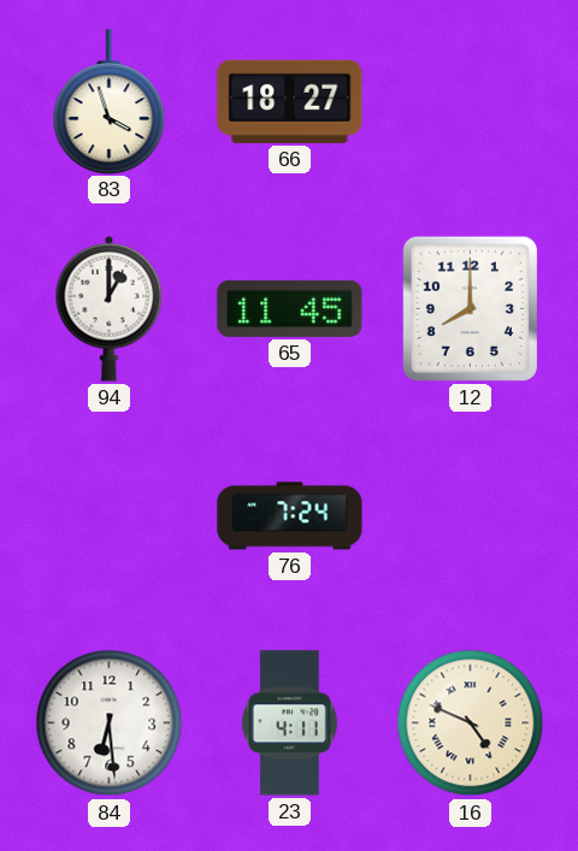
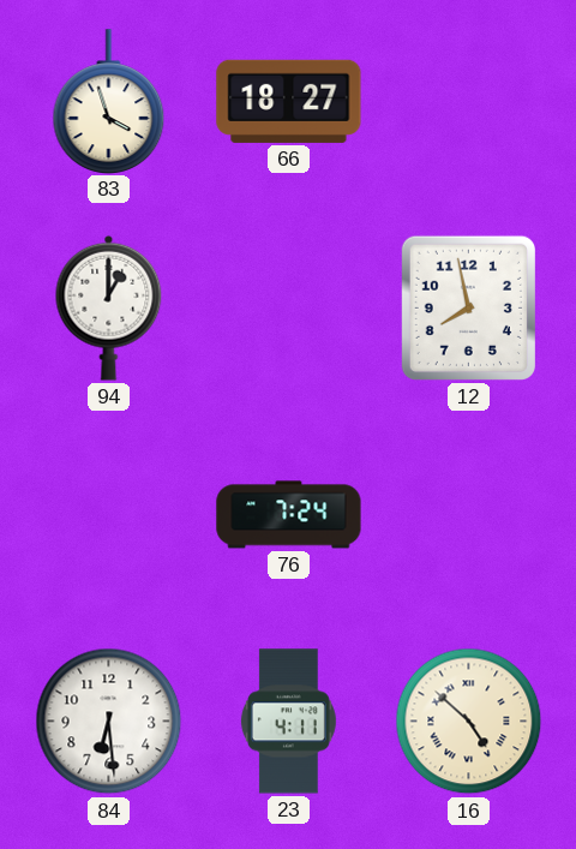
65: 11:45 -> none (290, 308)
12: 8:00 -> 7:58 (468, 307)
16: 4:49 -> 4:52 (469, 722)
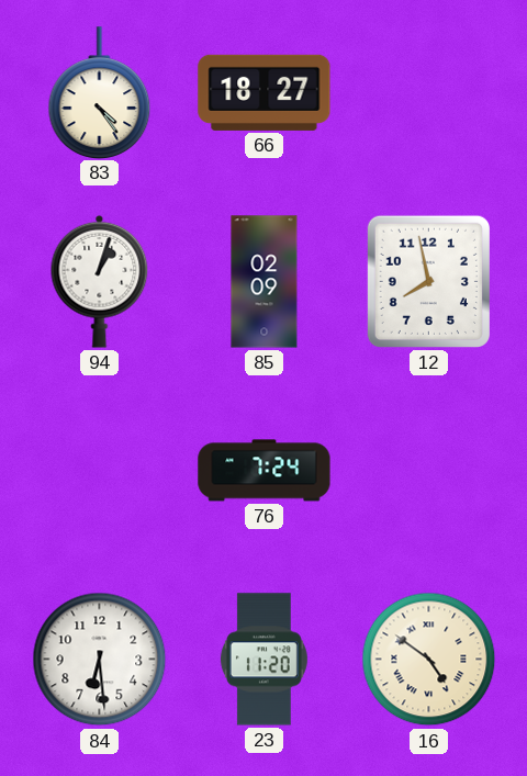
83: 3:57 -> 4:24 (100, 92)
94: 1:00 -> 1:03 (100, 281)
85: none -> 02:09 (265, 282)
23: 4:11 -> 11:20 (263, 660)
16: 4:52 -> 4:51 (429, 660)
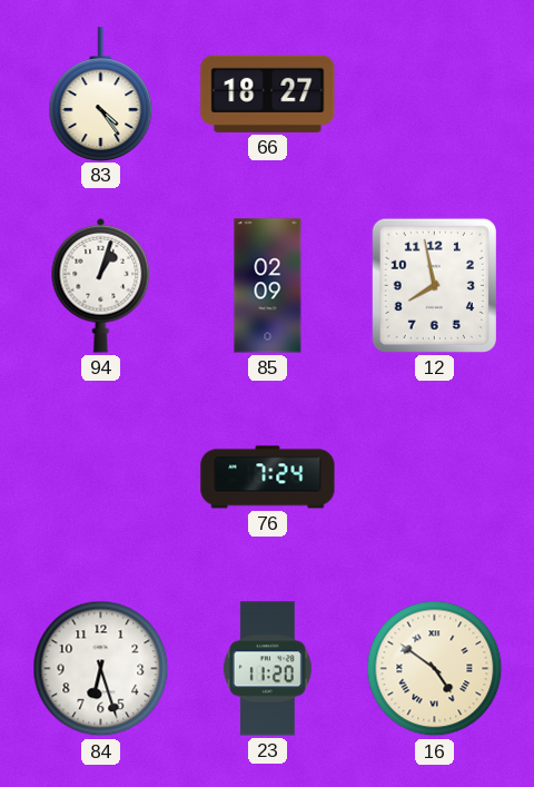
84: 6:29 -> 6:27 (101, 669)
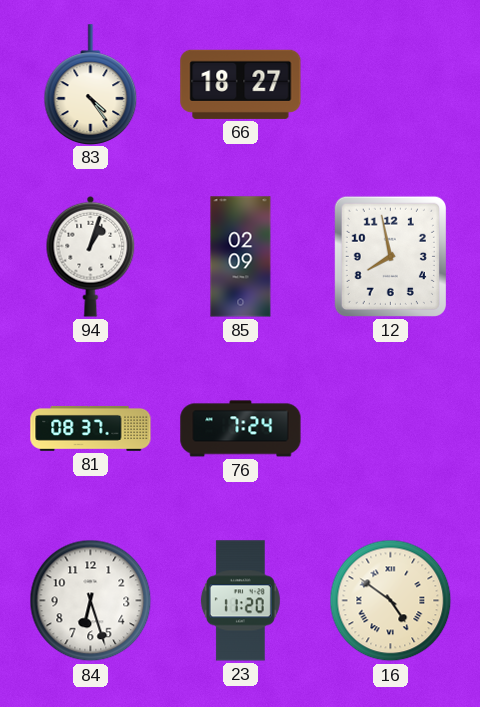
81: none -> 08:37 (91, 428)
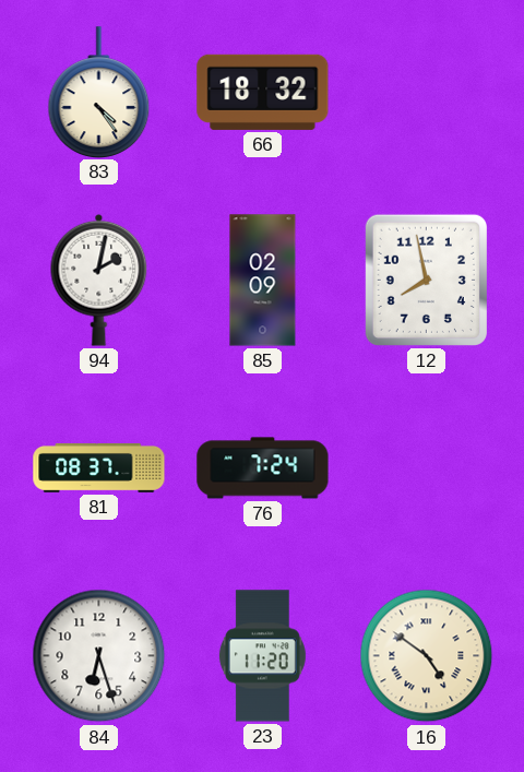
66: 18:27 -> 18:32 (263, 92)
94: 1:03 -> 2:02 (99, 280)
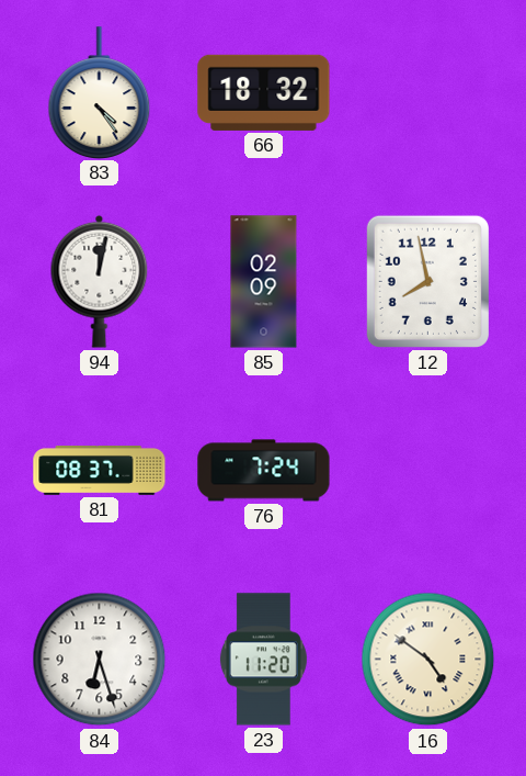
94: 2:02 -> 12:02 (100, 281)
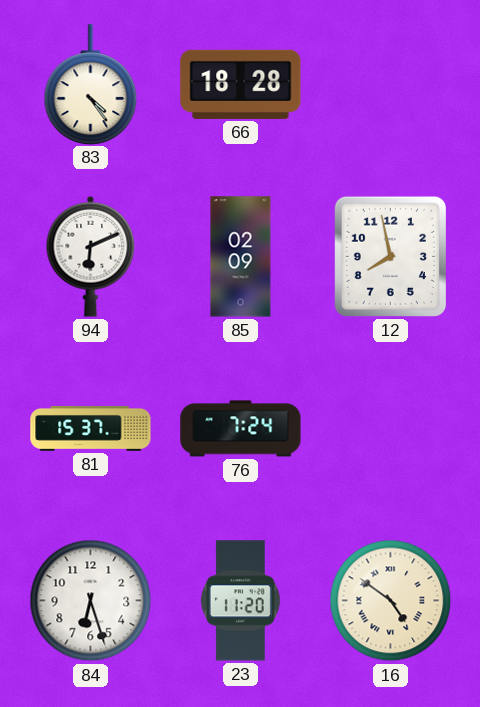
66: 18:32 -> 18:28 (241, 84)
94: 12:02 -> 6:11 (91, 256)
81: 08:37 -> 15:37 (91, 428)
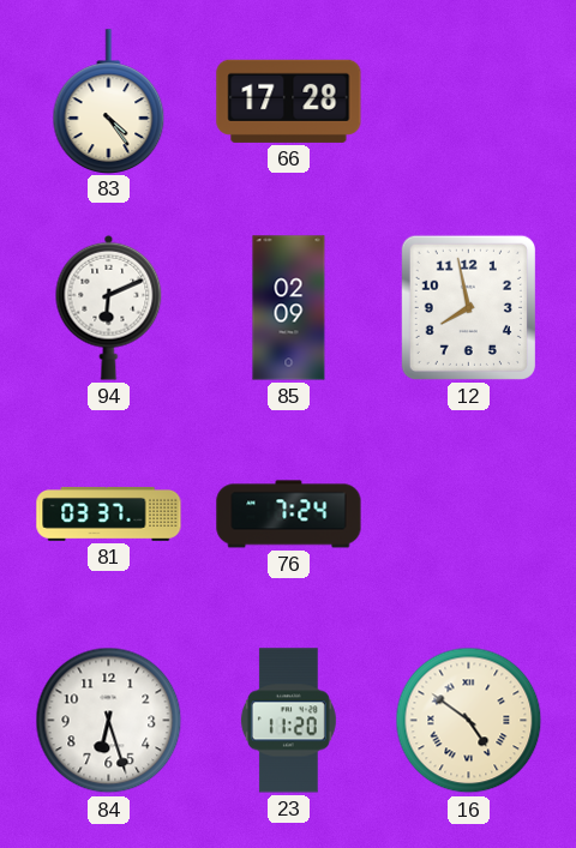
66: 18:28 -> 17:28 (289, 101)
81: 15:37 -> 03:37 (109, 513)
